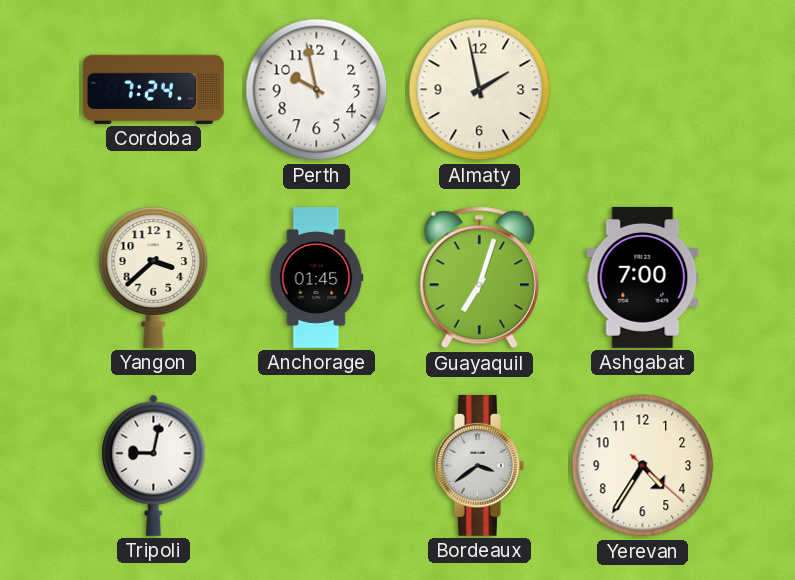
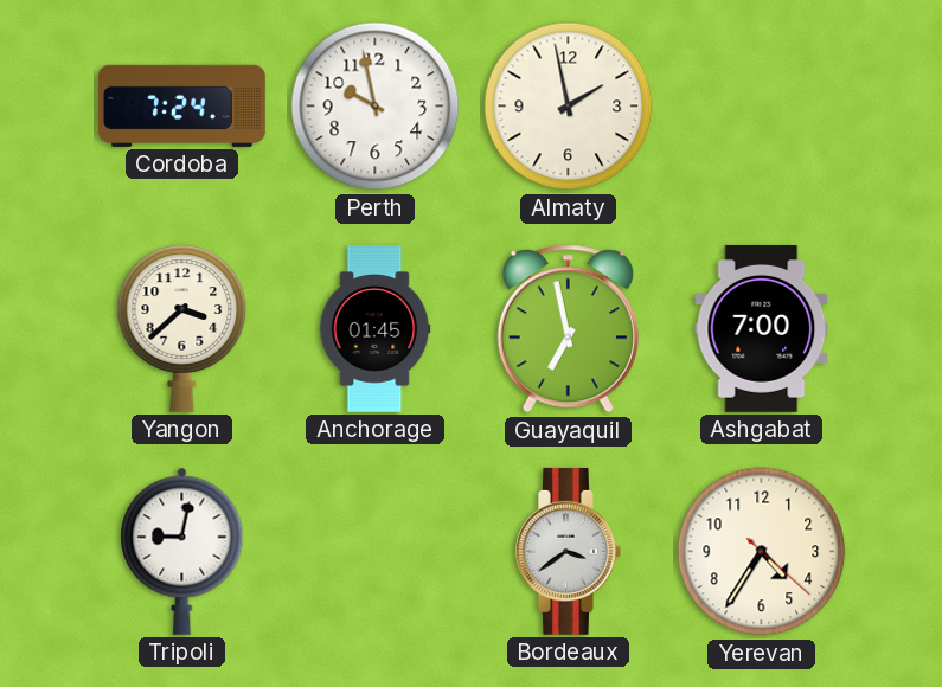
Guayaquil: 7:03 -> 6:58 (568, 329)
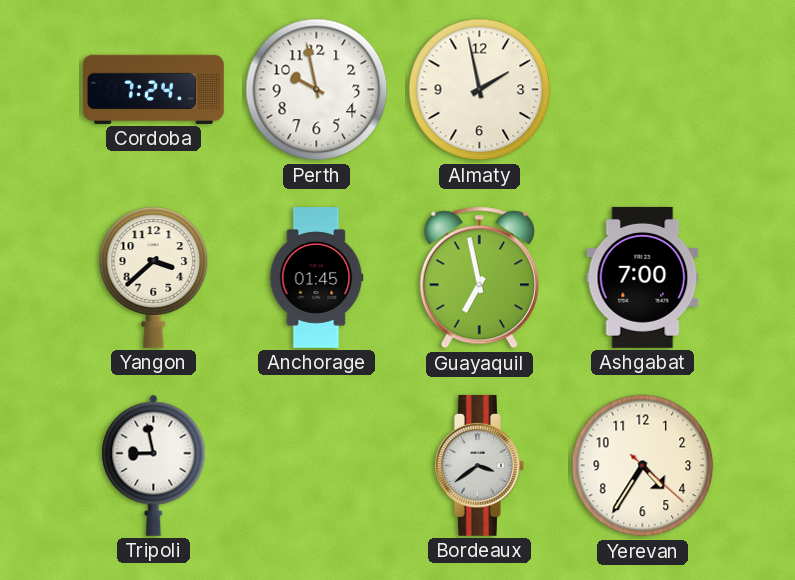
Tripoli: 9:02 -> 8:58 (154, 465)
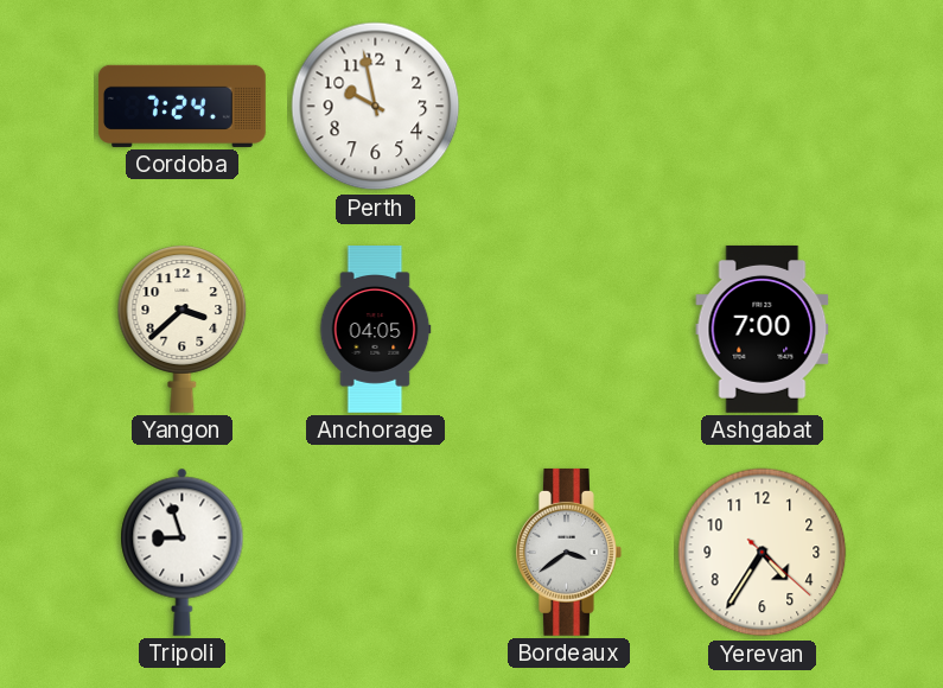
Almaty: 1:58 -> none (480, 90)
Anchorage: 01:45 -> 04:05 (375, 330)
Guayaquil: 6:58 -> none (479, 278)
Tripoli: 8:58 -> 8:57 (183, 552)
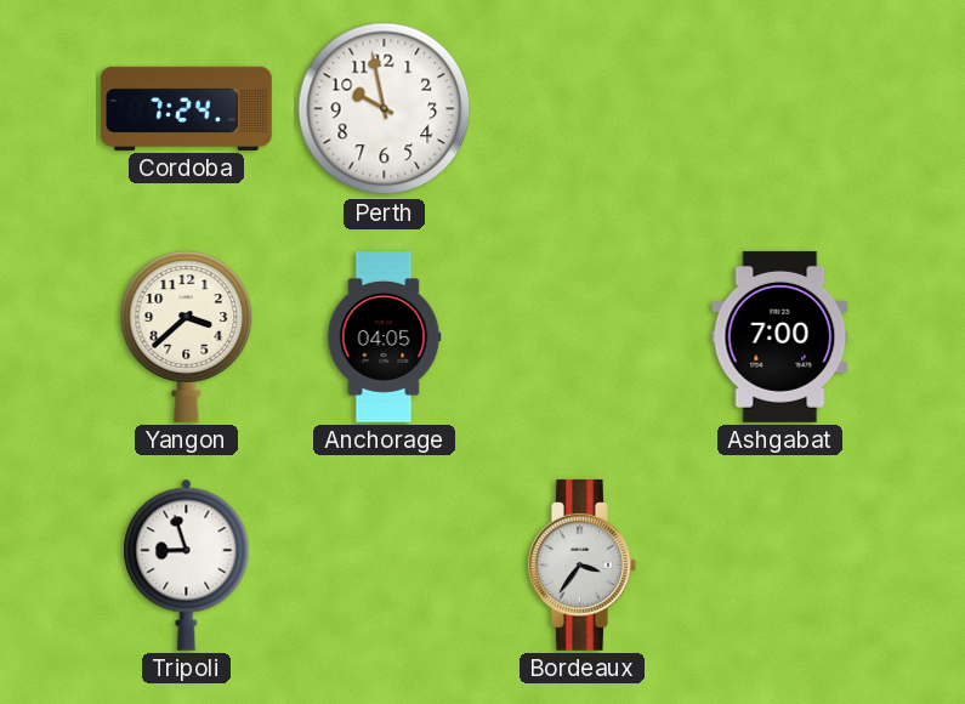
Bordeaux: 3:39 -> 3:36 (583, 564)
Yerevan: 4:35 -> none (763, 553)
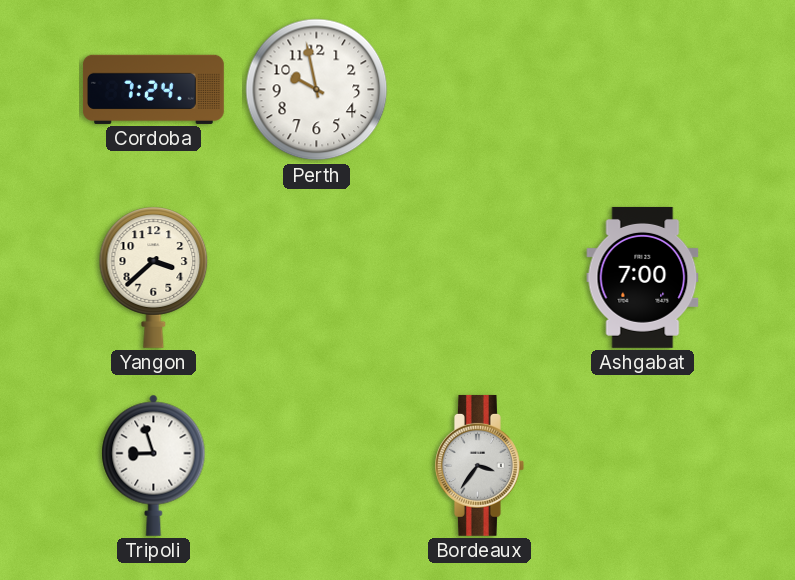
Anchorage: 04:05 -> none (384, 337)
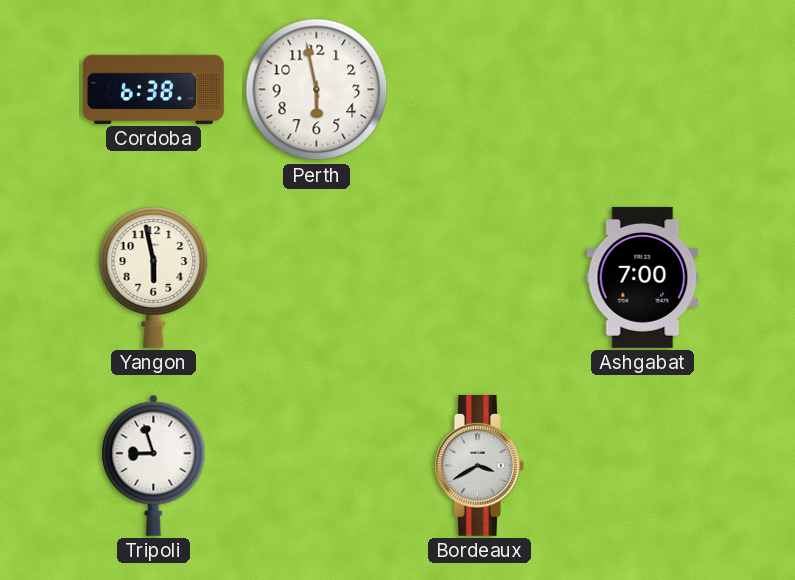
Cordoba: 7:24 -> 6:38 (153, 89)
Perth: 9:58 -> 5:58 (317, 90)
Yangon: 3:38 -> 5:58 (154, 277)
Bordeaux: 3:36 -> 3:40 (480, 465)
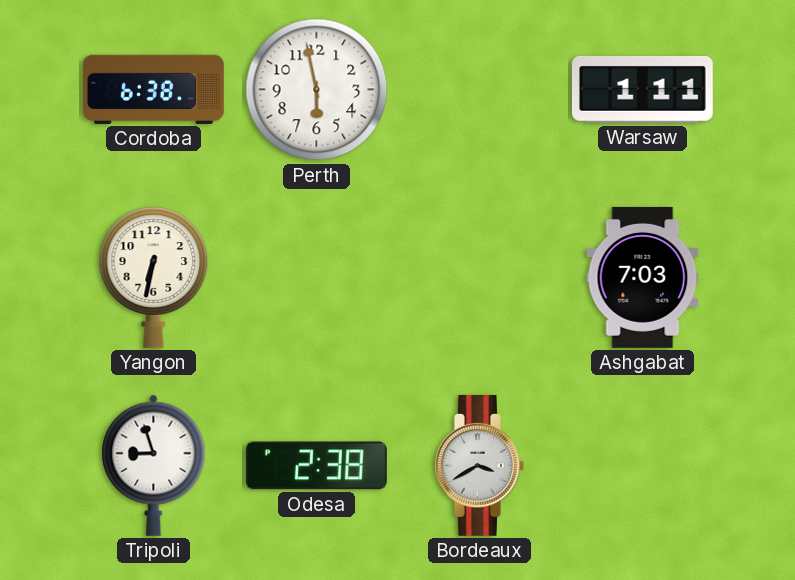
Warsaw: none -> 1:11 (642, 89)
Yangon: 5:58 -> 6:32 (154, 277)
Ashgabat: 7:00 -> 7:03 (643, 277)
Odesa: none -> 2:38 (316, 466)
